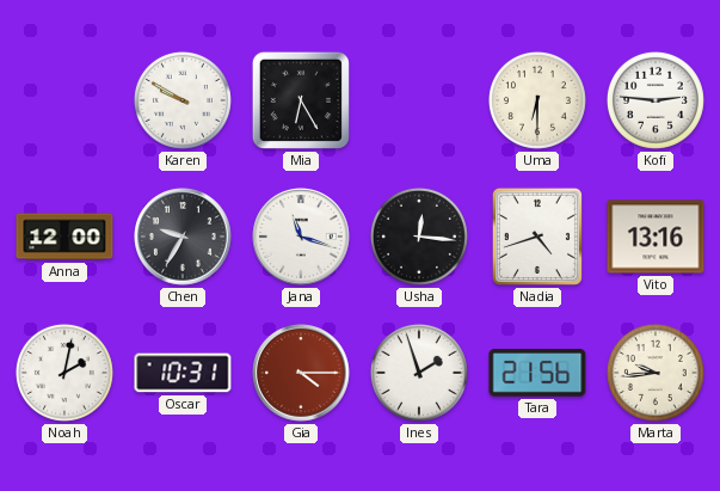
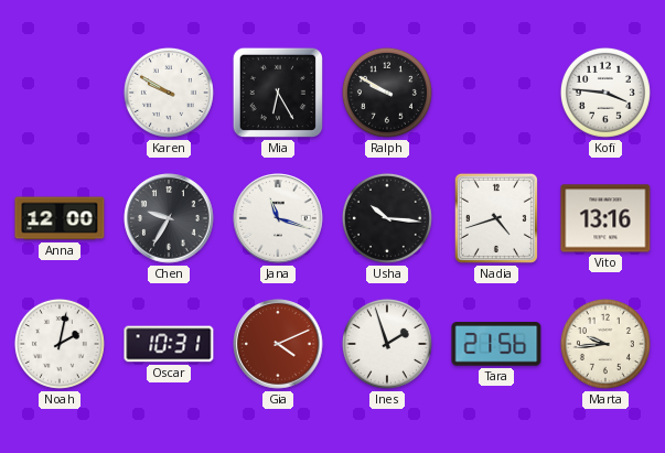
Ralph: none -> 9:50 (387, 93)
Uma: 6:30 -> none (537, 100)
Kofi: 2:46 -> 3:46 (605, 93)
Usha: 12:16 -> 10:16 (387, 218)
Gia: 4:15 -> 4:11 (278, 344)
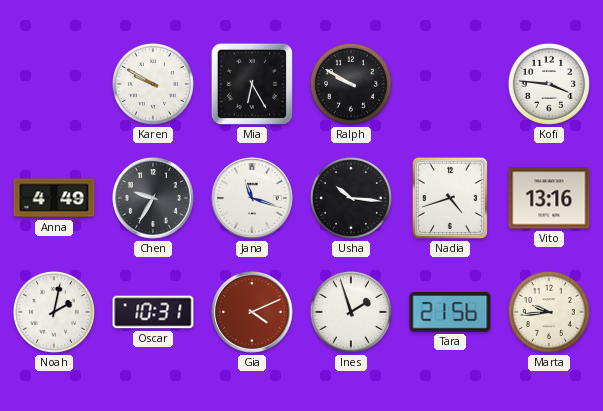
Anna: 12:00 -> 4:49 (54, 198)
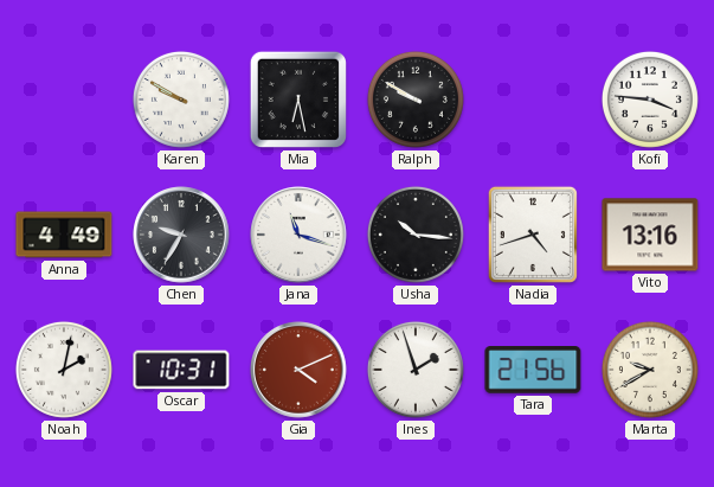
Mia: 6:25 -> 6:28 (298, 100)
Marta: 9:44 -> 9:40 (650, 370)
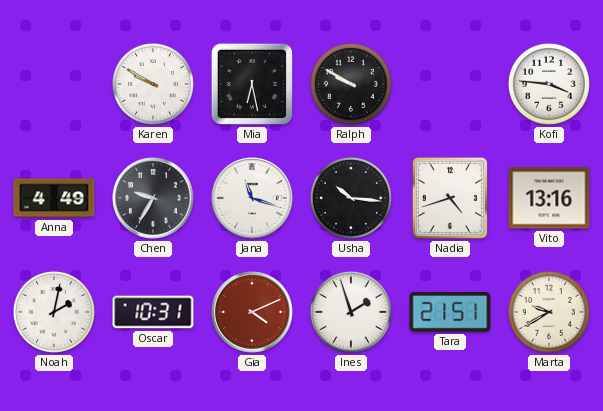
Tara: 21:56 -> 21:51 (450, 312)
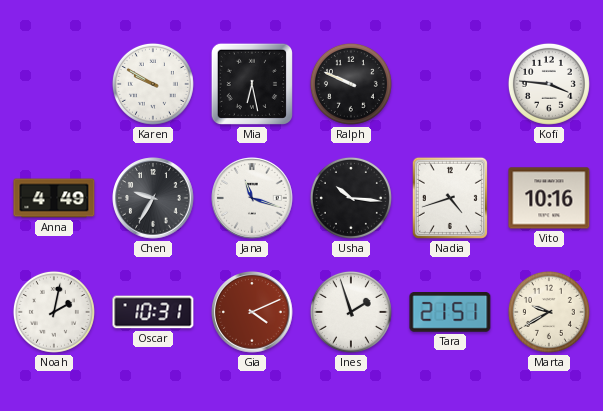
Ralph: 9:50 -> 9:49 (351, 84)
Vito: 13:16 -> 10:16 (549, 198)
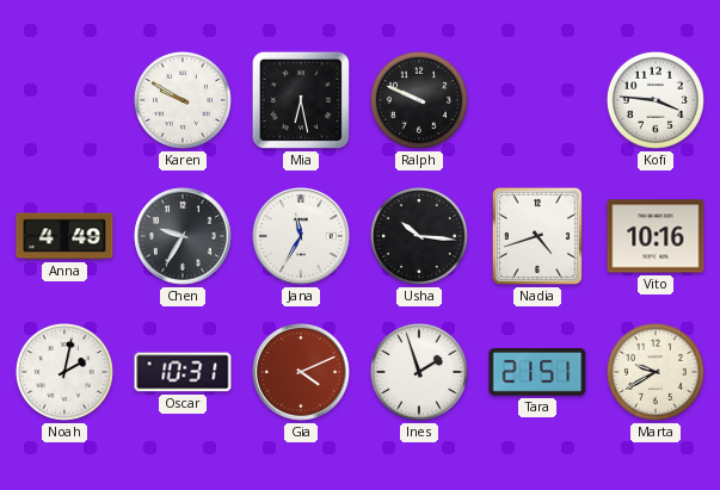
Jana: 11:18 -> 11:35 (301, 236)
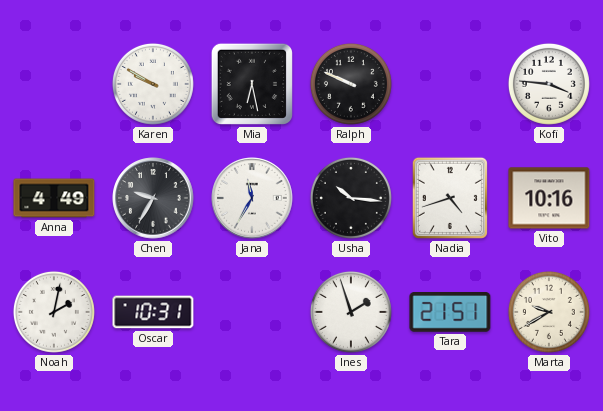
Gia: 4:11 -> none (301, 372)
